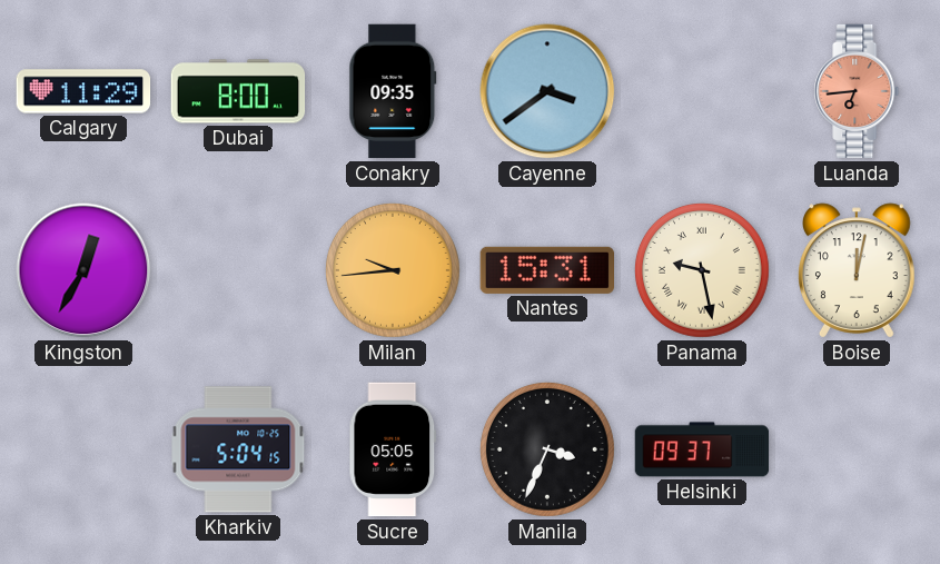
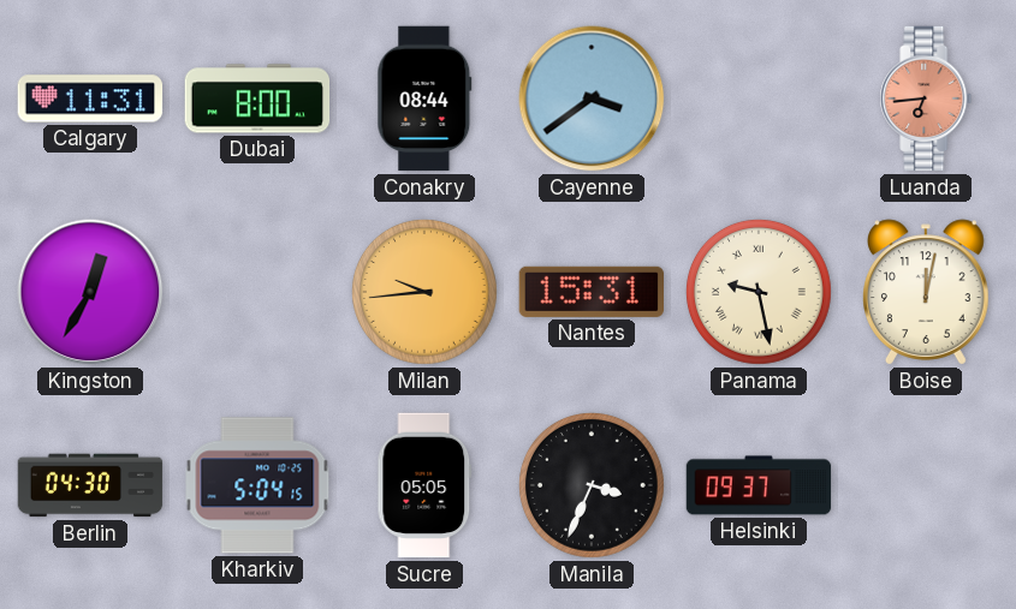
Calgary: 11:29 -> 11:31 (90, 98)
Conakry: 09:35 -> 08:44 (424, 98)
Berlin: none -> 04:30 (90, 485)
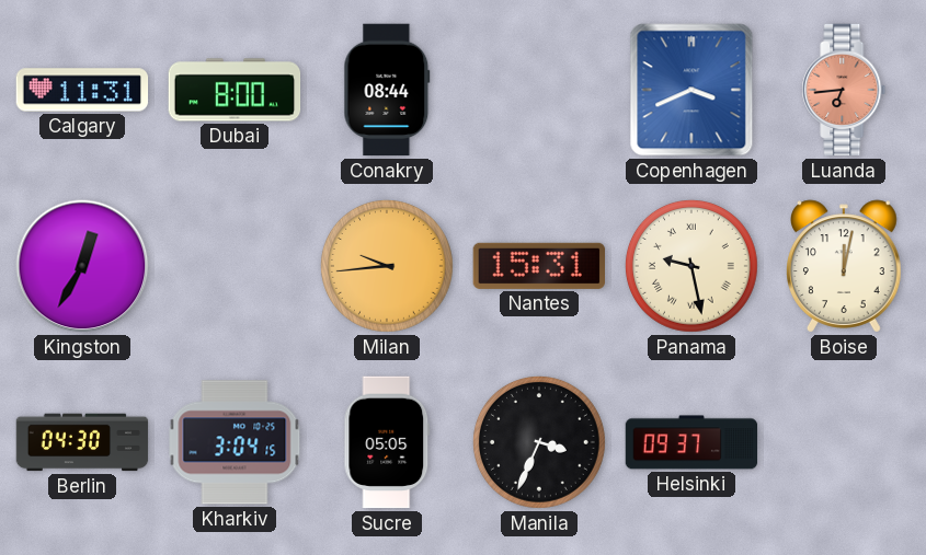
Cayenne: 3:39 -> none (592, 98)
Copenhagen: none -> 3:41 (691, 90)
Kharkiv: 5:04 -> 3:04 (235, 442)
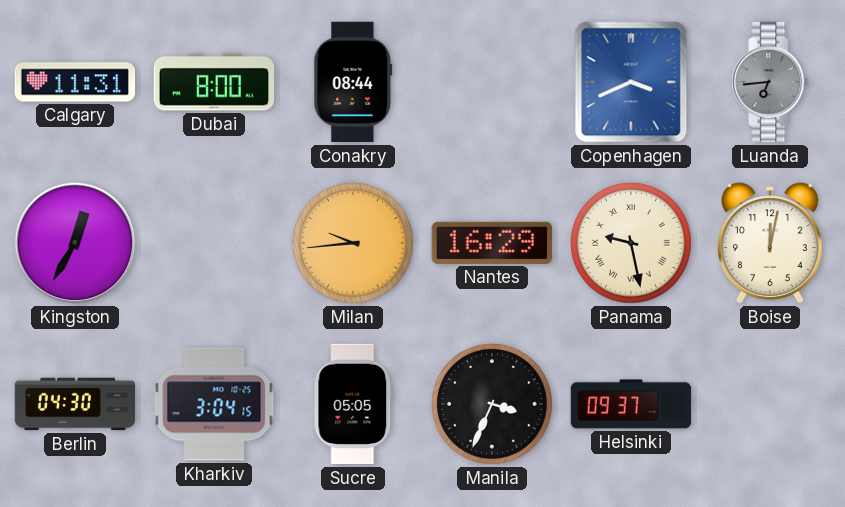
Luanda dial: salmon -> grey (770, 82)
Nantes: 15:31 -> 16:29 (491, 243)
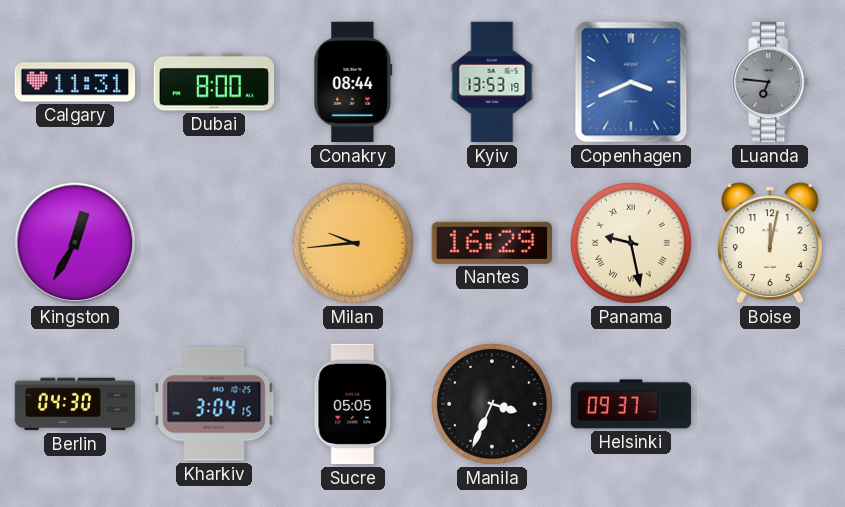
Kyiv: none -> 13:53 (492, 82)
Luanda: 6:44 -> 6:46 (770, 82)
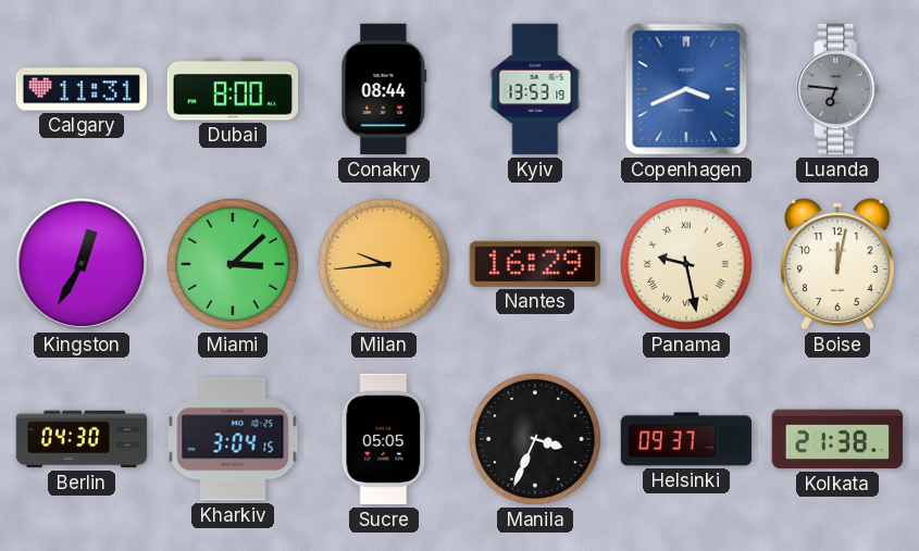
Miami: none -> 3:08 (233, 264)
Kolkata: none -> 21:38 (837, 439)
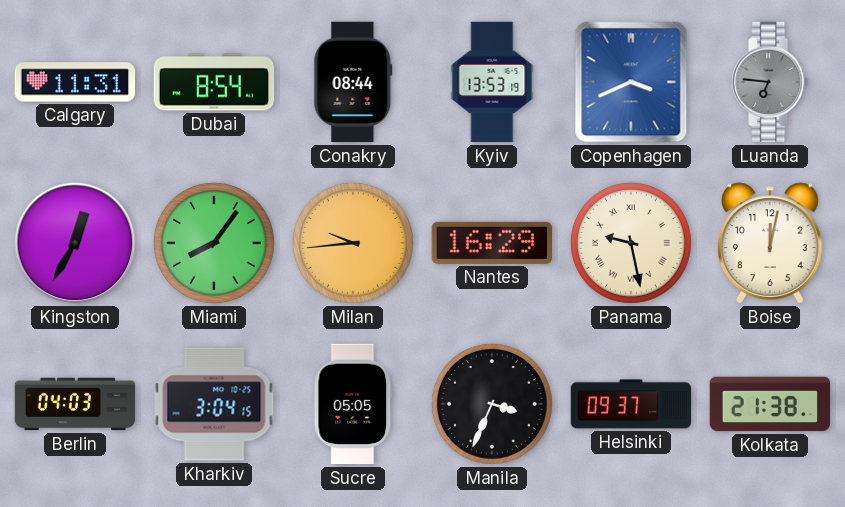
Dubai: 8:00 -> 8:54 (214, 82)
Miami: 3:08 -> 8:06 (214, 243)
Berlin: 04:30 -> 04:03 (75, 404)
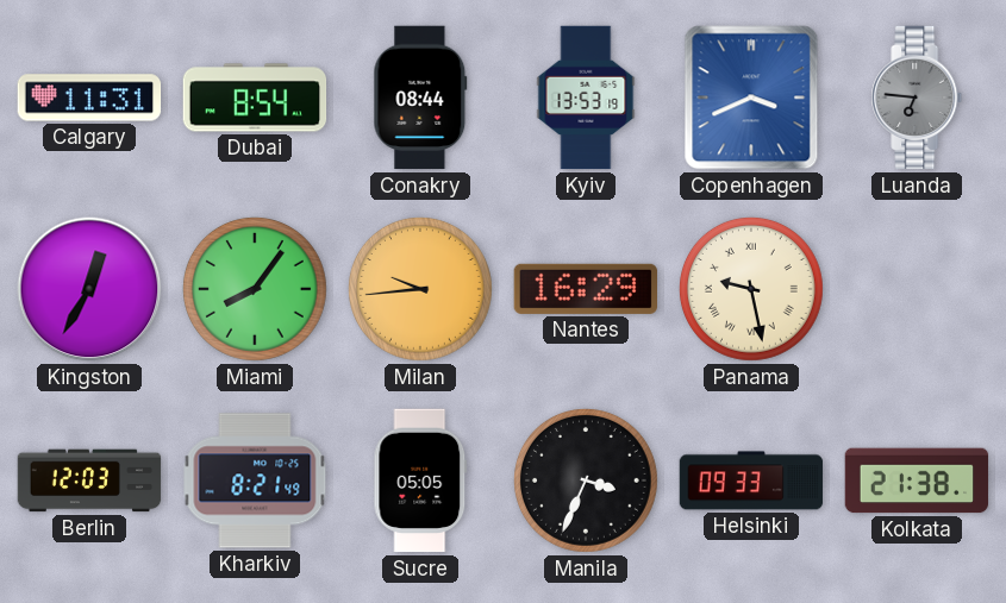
Boise: 12:02 -> none (771, 243)
Berlin: 04:03 -> 12:03 (89, 480)
Kharkiv: 3:04 -> 8:21 (255, 480)
Helsinki: 09:37 -> 09:33 (751, 480)
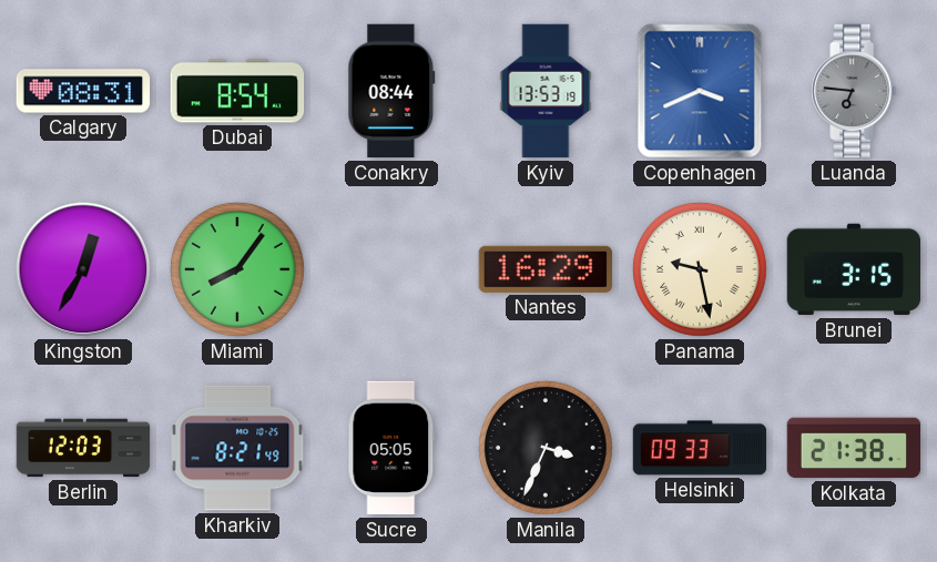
Calgary: 11:31 -> 08:31 (83, 91)
Milan: 9:44 -> none (420, 289)
Brunei: none -> 3:15 (854, 269)
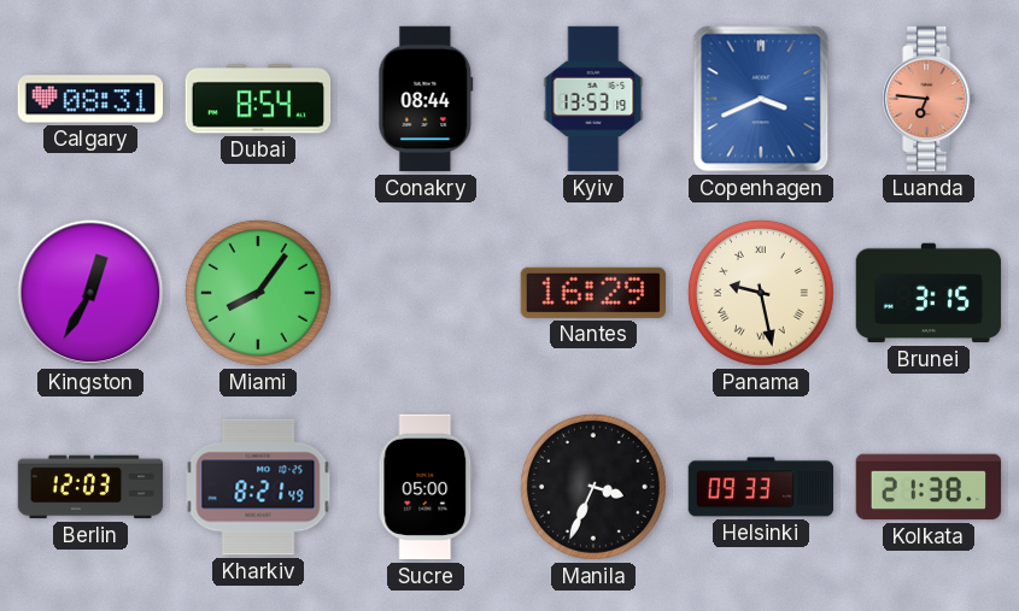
Luanda dial: grey -> salmon (929, 99)
Sucre: 05:05 -> 05:00 (426, 487)
